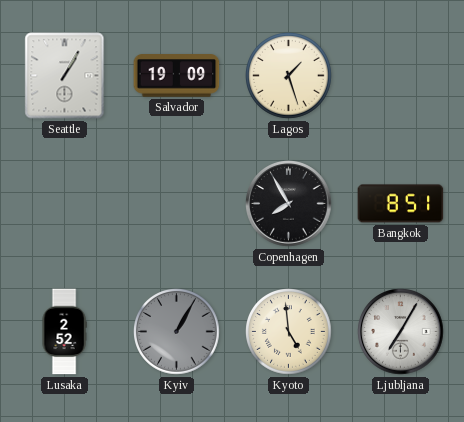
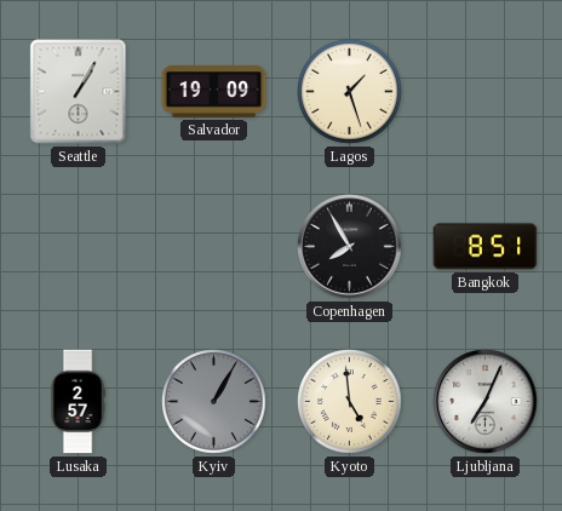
Lusaka: 2:52 -> 2:57 (78, 402)
Ljubljana: 7:05 -> 7:04 (486, 402)
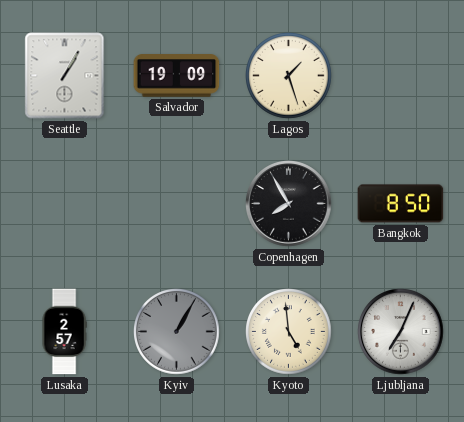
Bangkok: 8:51 -> 8:50 (401, 204)
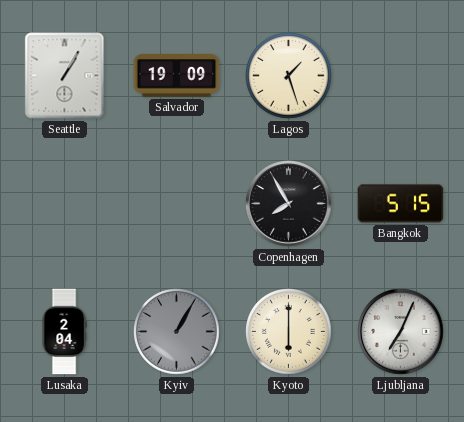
Bangkok: 8:50 -> 5:15 (401, 204)
Lusaka: 2:57 -> 2:04 (64, 332)
Kyoto: 4:59 -> 6:00 (289, 332)
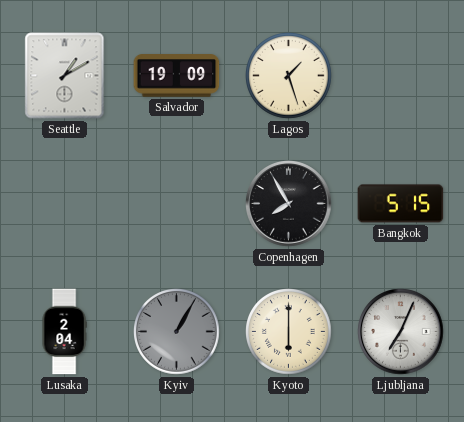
Seattle: 1:05 -> 1:10 (65, 76)
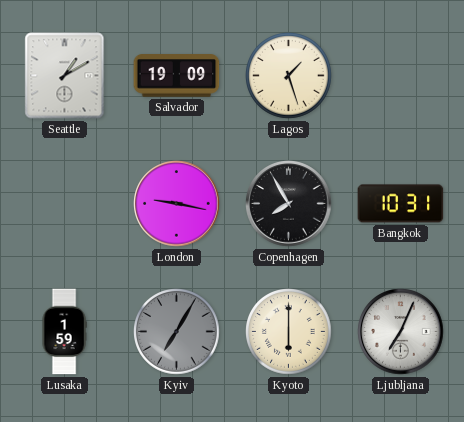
London: none -> 9:17 (177, 204)
Bangkok: 5:15 -> 10:31 (401, 204)
Lusaka: 2:04 -> 1:59 (64, 332)
Kyiv: 1:05 -> 7:05 (177, 332)
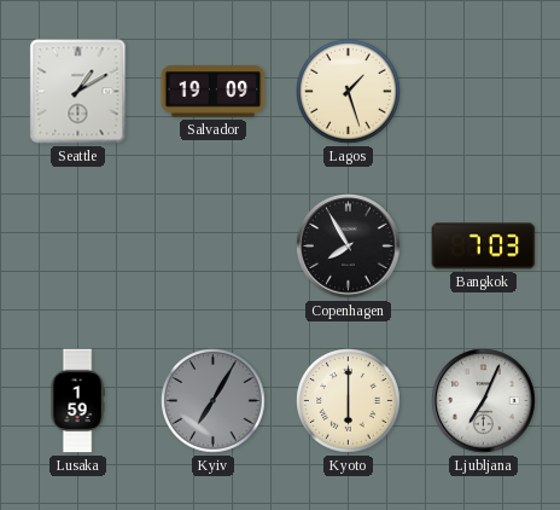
London: 9:17 -> none (177, 204)
Bangkok: 10:31 -> 7:03 (484, 247)
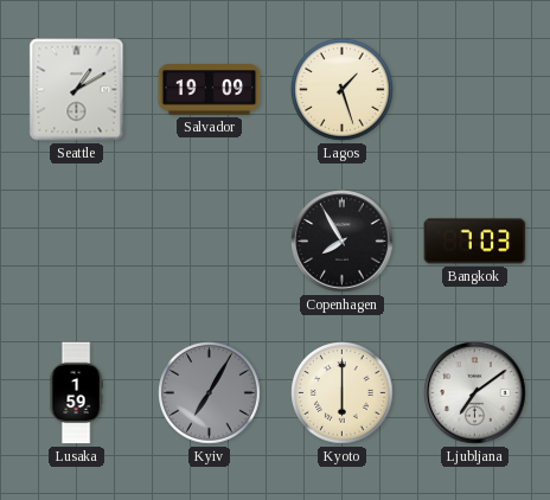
Ljubljana: 7:04 -> 7:09 (475, 393)
